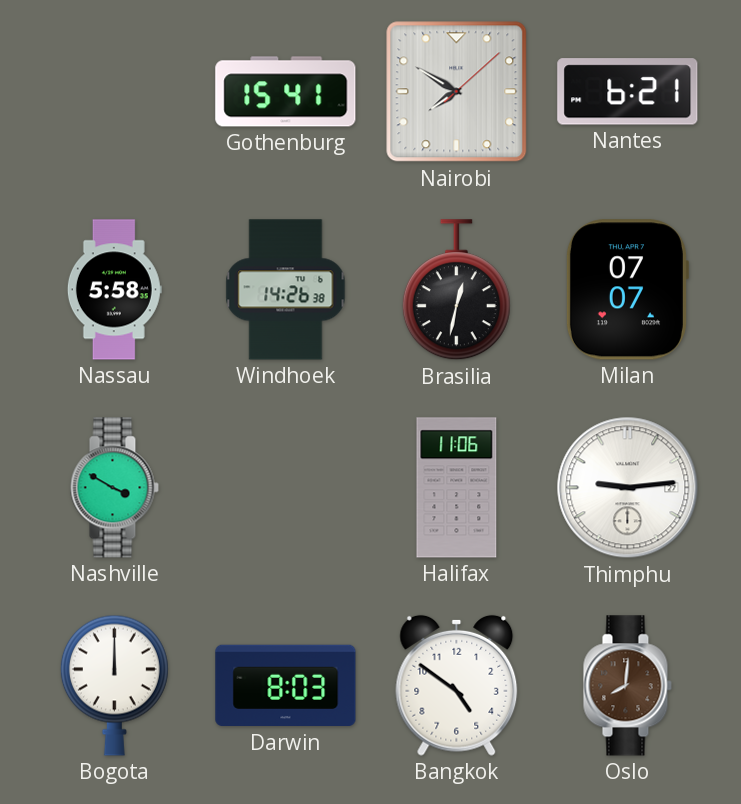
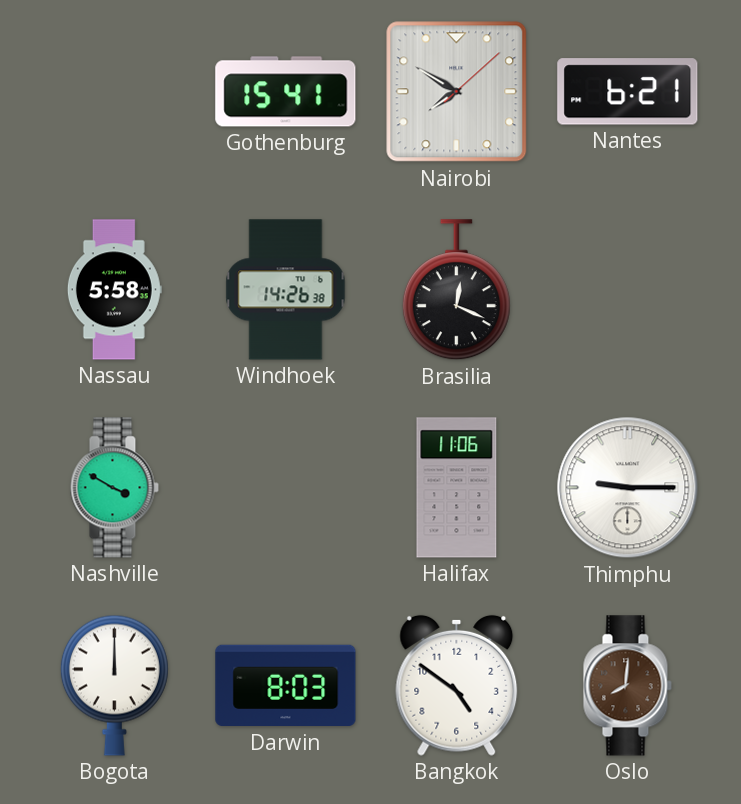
Brasilia: 12:32 -> 12:19 (456, 290)
Milan: 07:07 -> none (627, 290)
Thimphu: 9:14 -> 9:15 (628, 488)
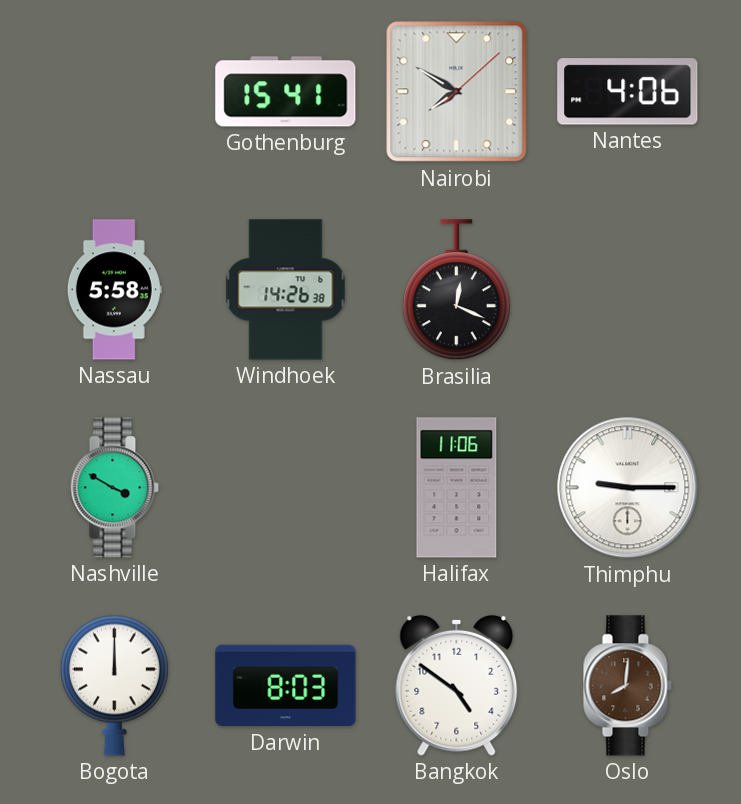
Nantes: 6:21 -> 4:06 (628, 92)
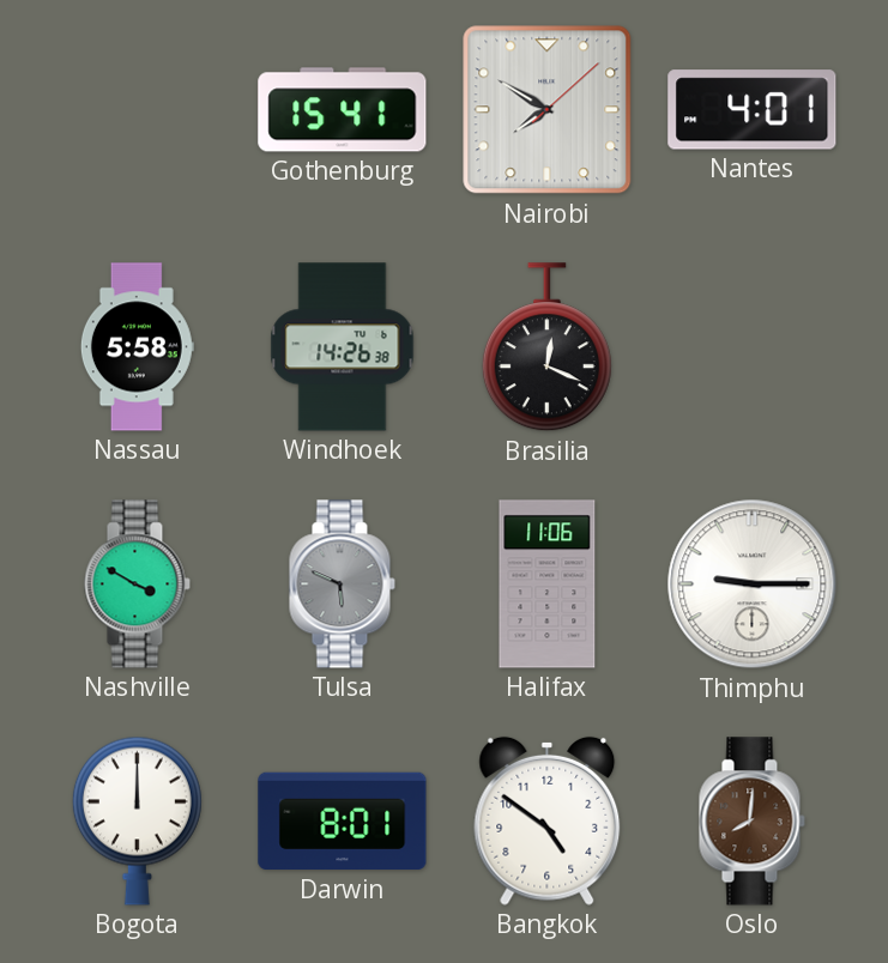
Nantes: 4:06 -> 4:01 (753, 110)
Tulsa: none -> 5:49 (342, 585)
Darwin: 8:03 -> 8:01 (343, 822)
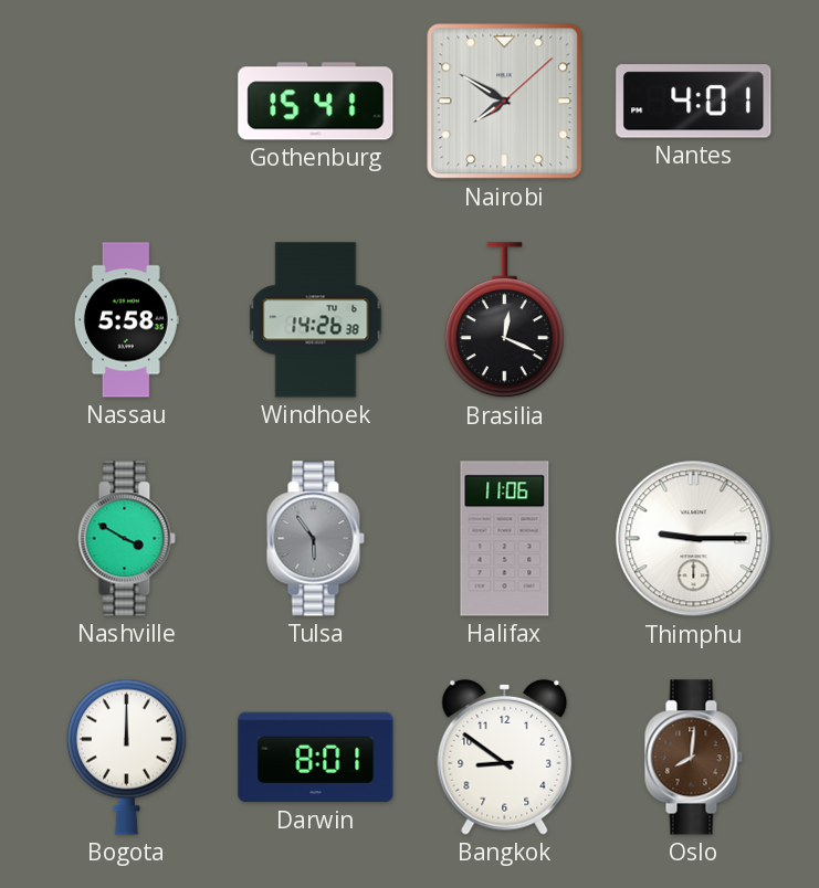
Tulsa: 5:49 -> 5:54 (315, 539)
Bangkok: 4:51 -> 8:51 (505, 757)
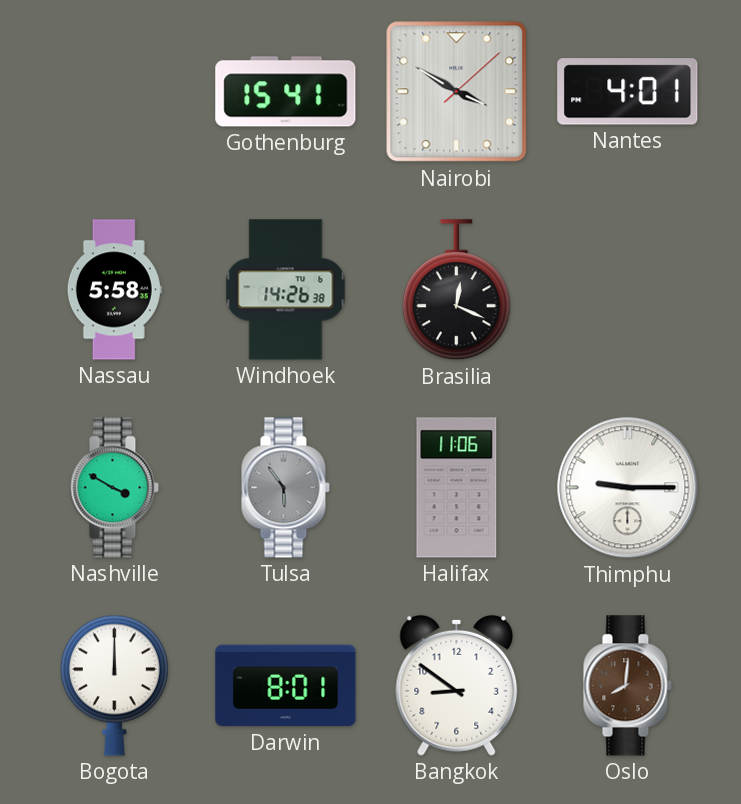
Nairobi: 7:50 -> 3:50 (457, 92)
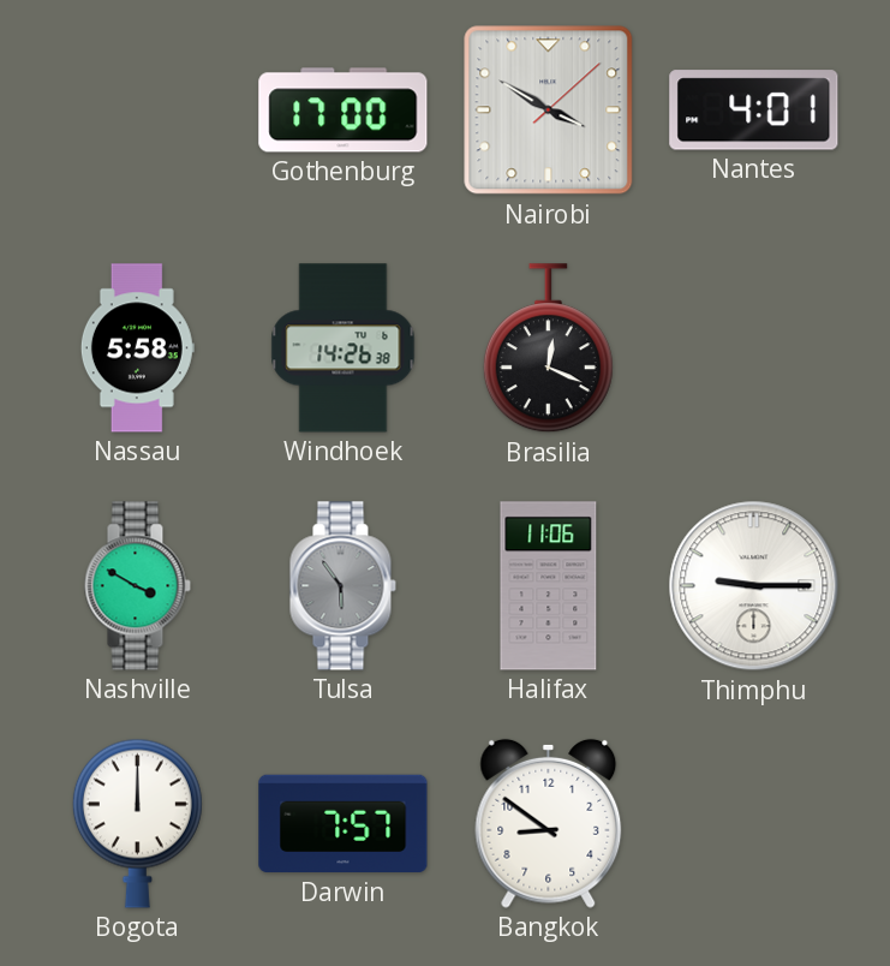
Gothenburg: 15:41 -> 17:00 (344, 111)
Darwin: 8:01 -> 7:57 (344, 824)
Oslo: 8:01 -> none (627, 686)
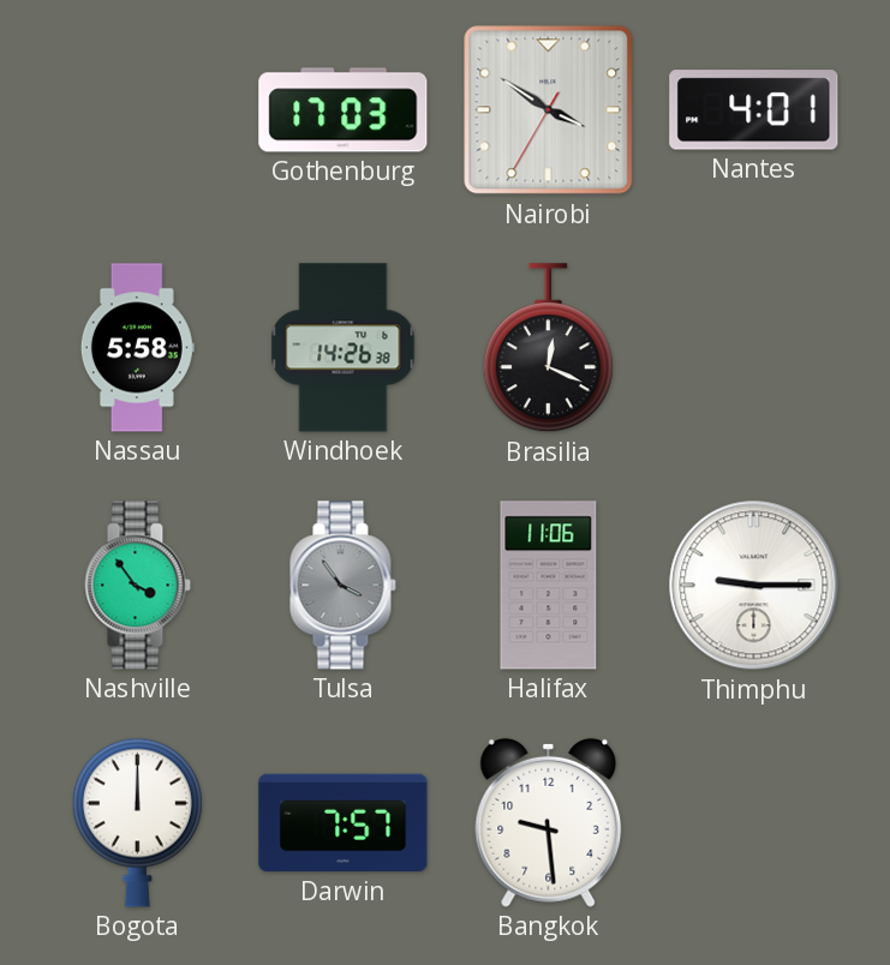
Gothenburg: 17:00 -> 17:03 (344, 110)
Nairobi: 3:50:08 -> 3:50:35 (549, 110)
Nashville: 3:50 -> 3:54 (137, 586)
Tulsa: 5:54 -> 3:54 (342, 586)
Bangkok: 8:51 -> 9:29 (549, 822)
